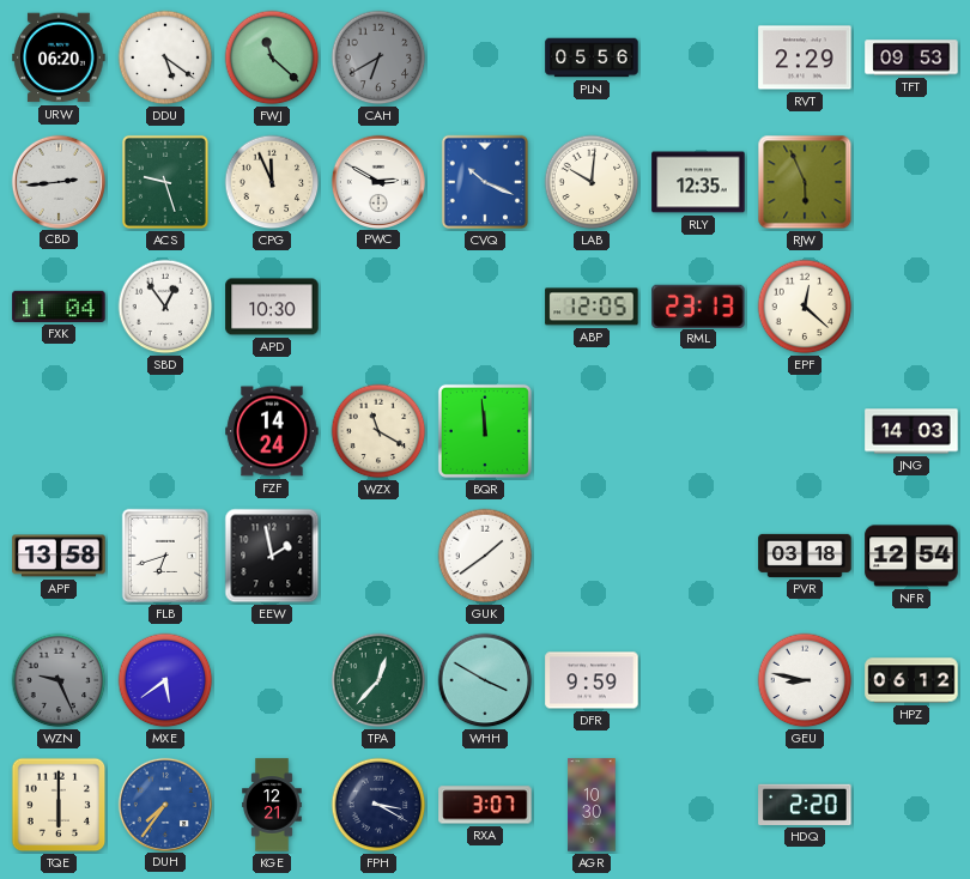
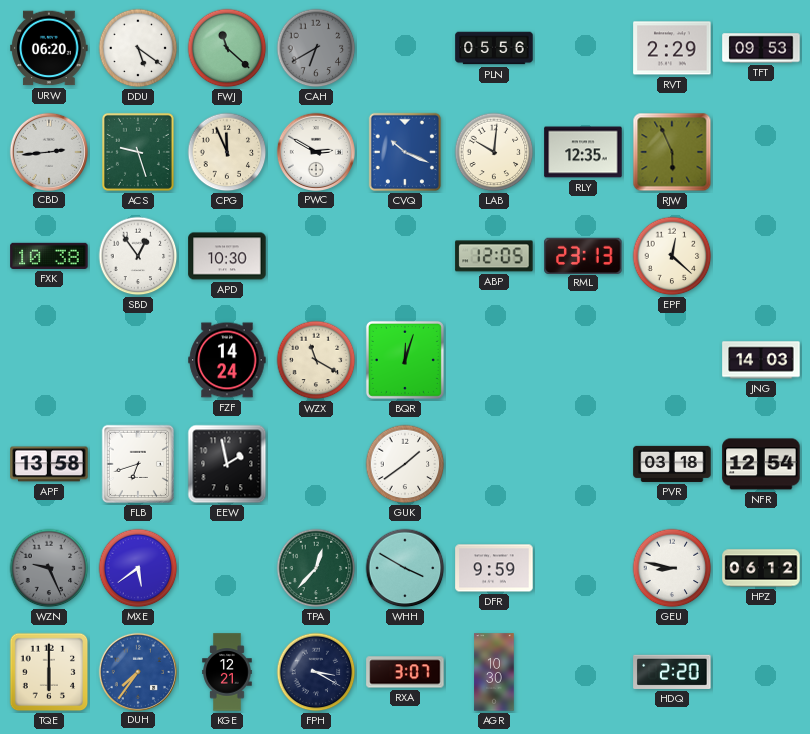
FXK: 11:04 -> 10:38 (49, 256)
BQR: 11:59 -> 12:03 (405, 360)
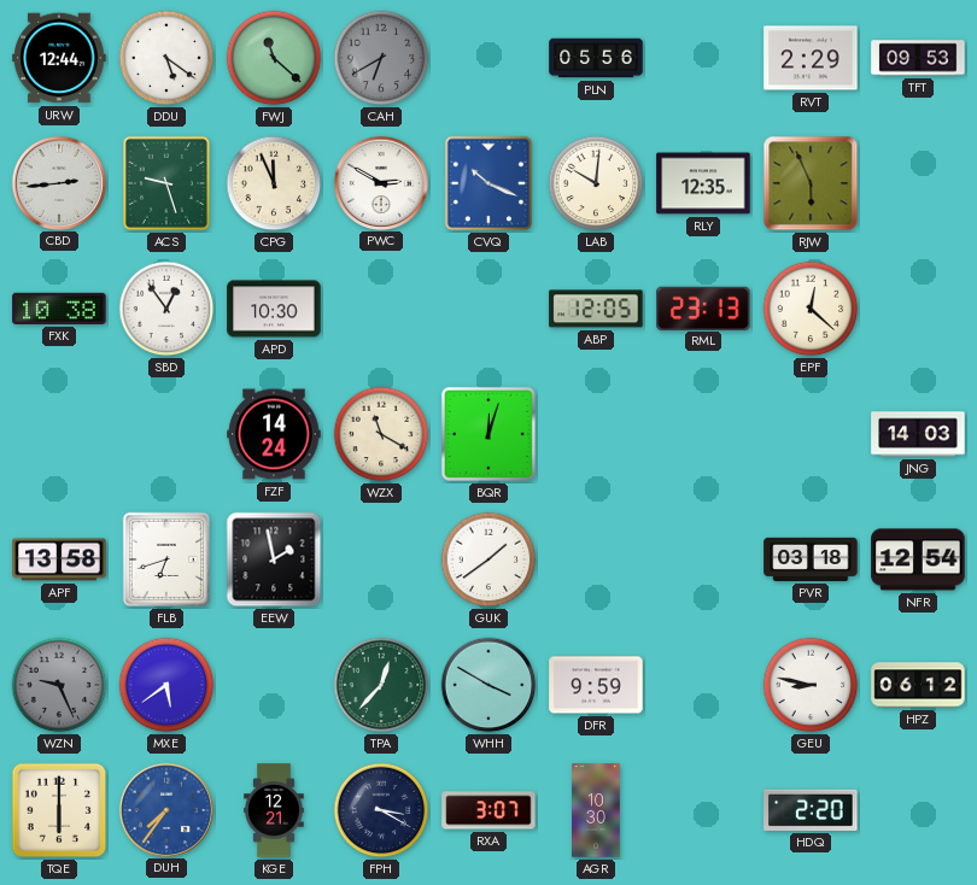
URW: 06:20 -> 12:44 (59, 58)
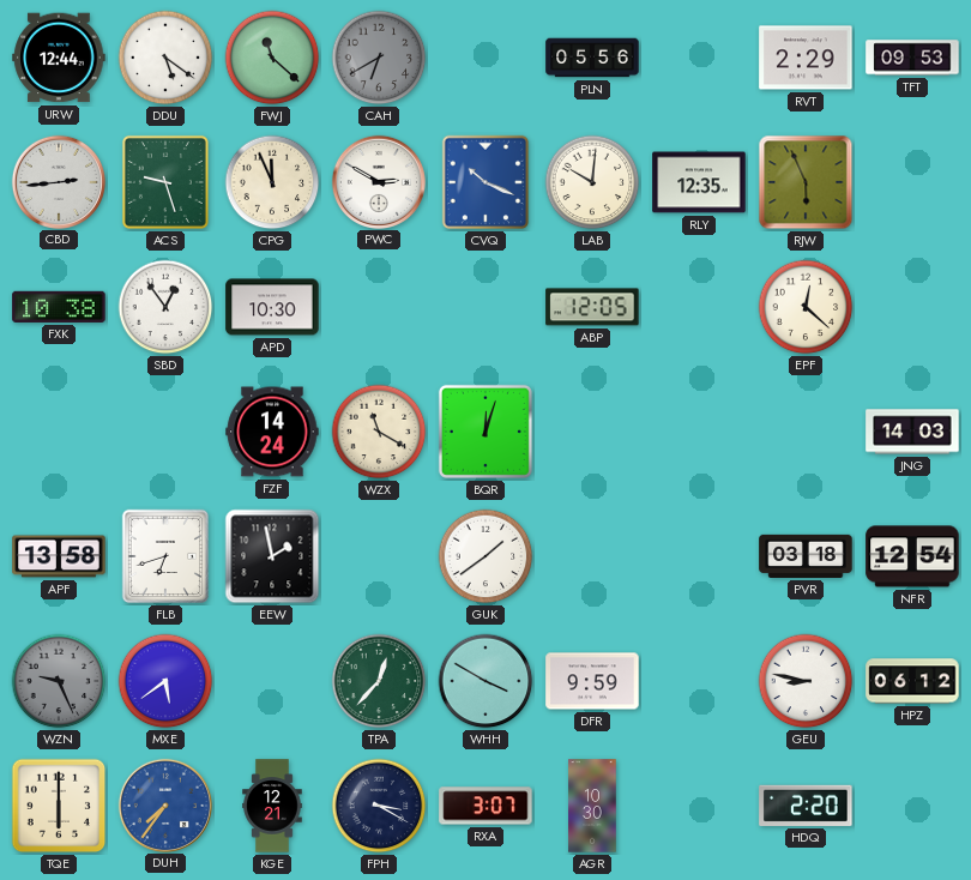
RML: 23:13 -> none (703, 307)
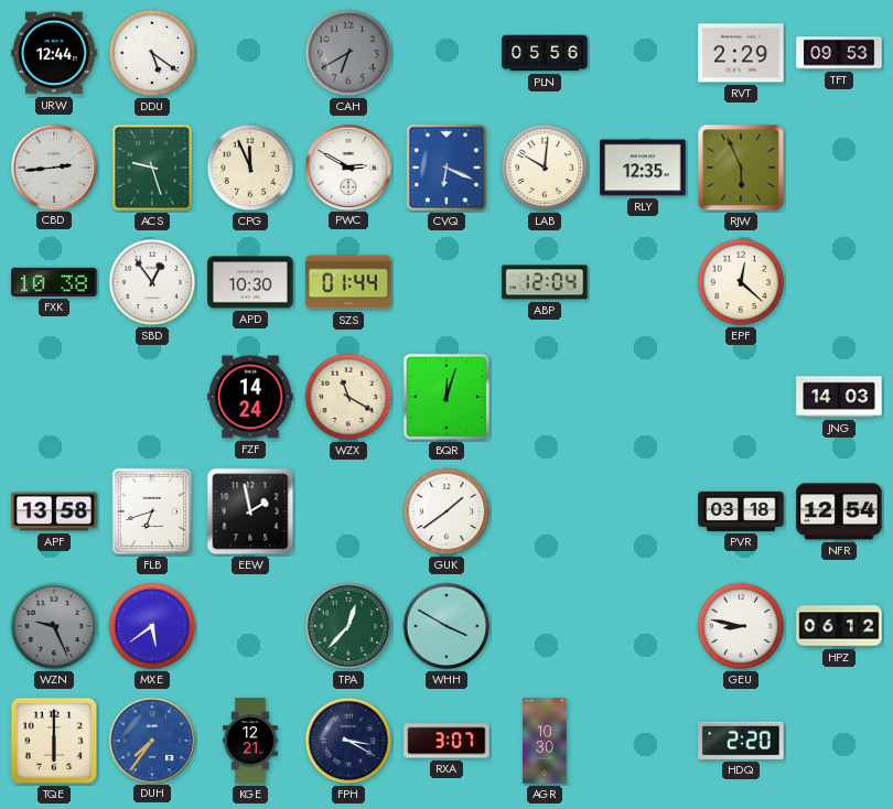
FWJ: 11:22 -> none (272, 58)
CVQ: 10:19 -> 6:19 (446, 168)
SZS: none -> 01:44 (348, 282)
ABP: 12:05 -> 12:04 (545, 282)
DFR: 9:59 -> none (592, 681)
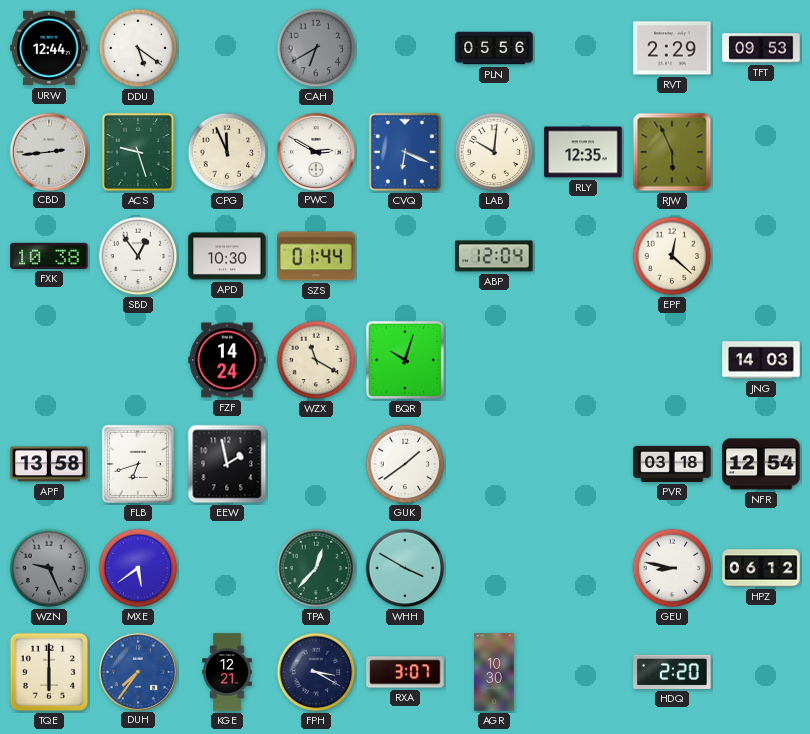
BQR: 12:03 -> 10:03 (405, 360)
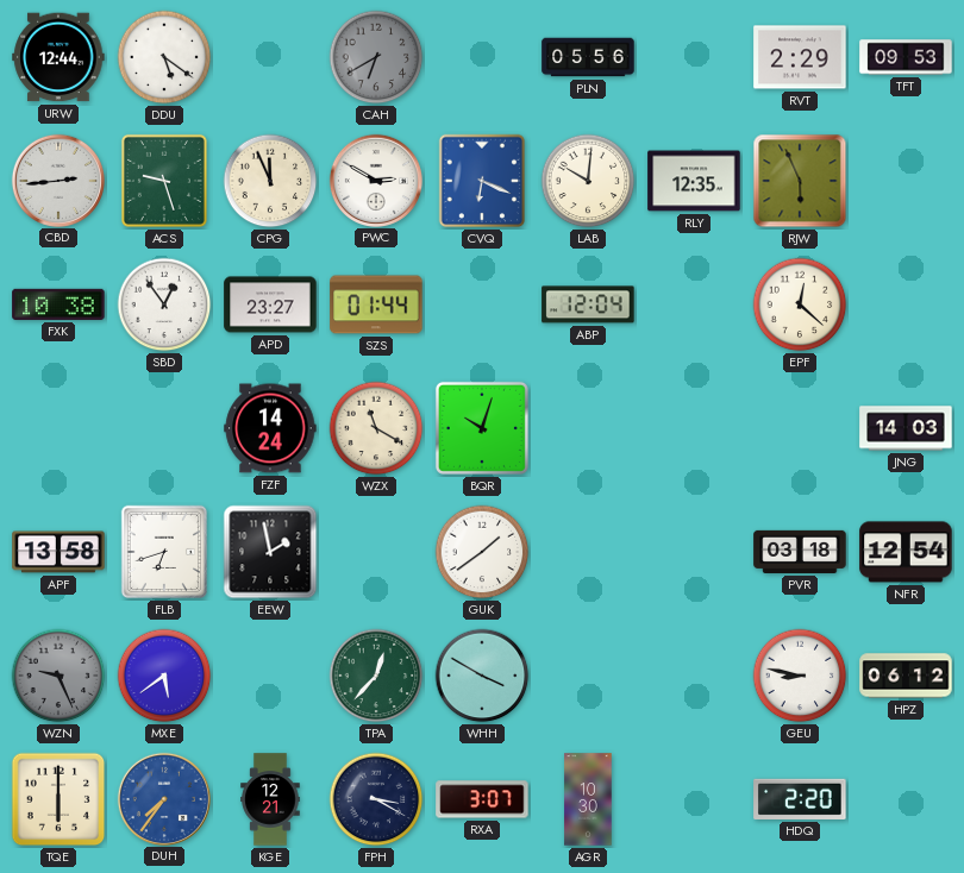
APD: 10:30 -> 23:27 (270, 304)
